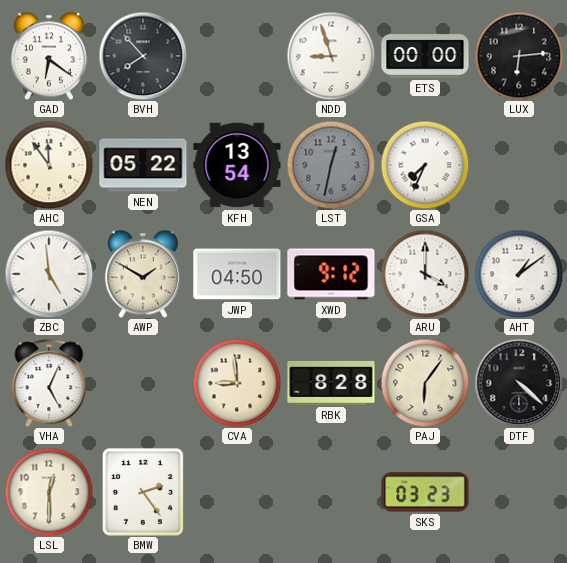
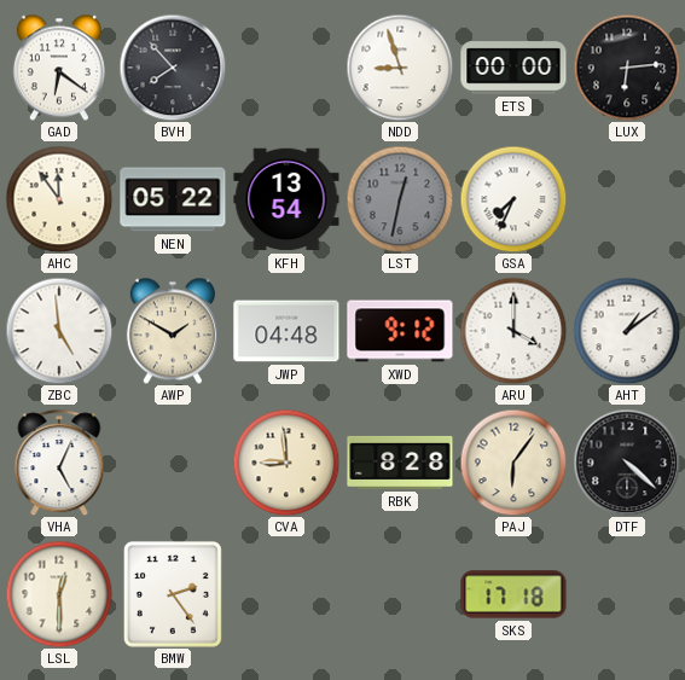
JWP: 04:50 -> 04:48 (286, 331)
SKS: 03:23 -> 17:18 (513, 594)
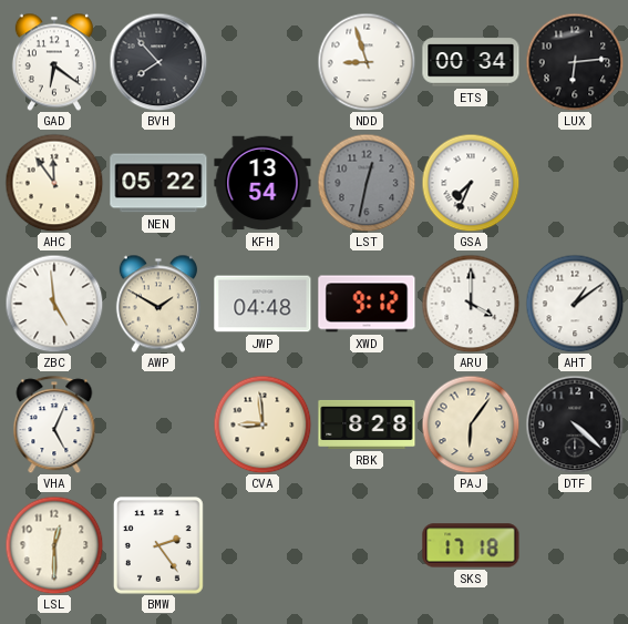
ETS: 00:00 -> 00:34 (471, 62)
